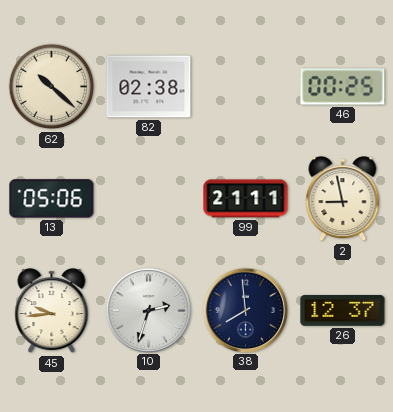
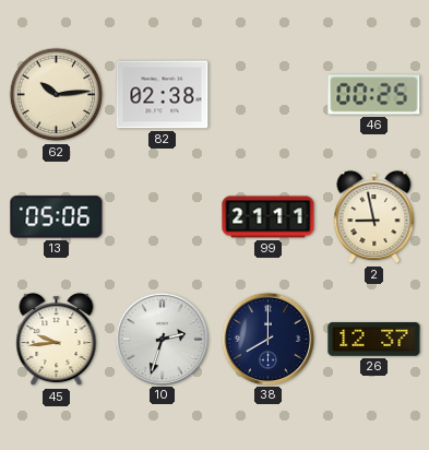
62: 10:22 -> 10:14 (57, 95)
38: 7:59 -> 8:00 (267, 339)
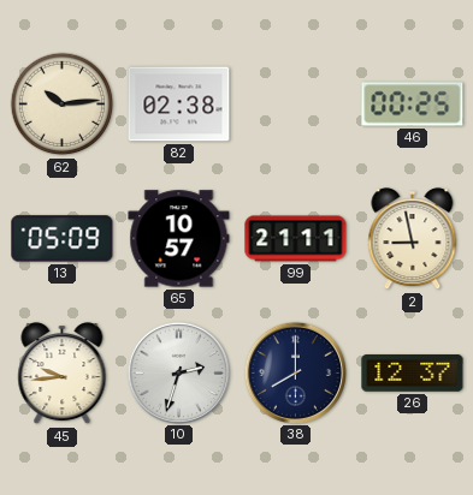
13: 05:06 -> 05:09 (63, 239)
65: none -> 10:57 (179, 239)
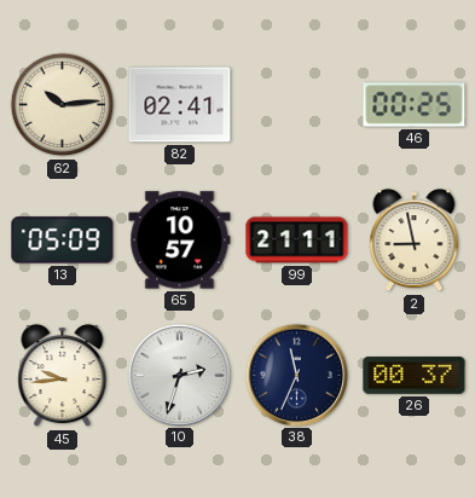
82: 02:38 -> 02:41 (180, 105)
38: 8:00 -> 11:34 (296, 375)
26: 12:37 -> 00:37 (415, 376)
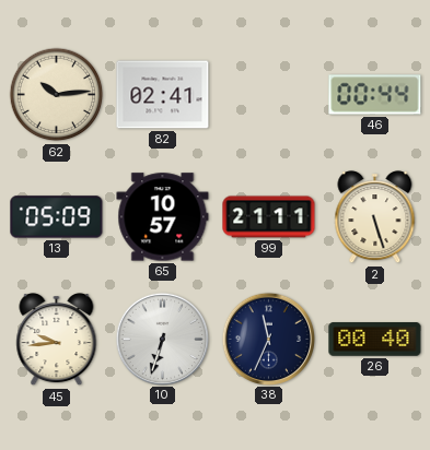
46: 00:25 -> 00:44 (375, 95)
2: 8:58 -> 5:27 (375, 217)
10: 2:33 -> 6:33 (162, 339)
26: 00:37 -> 00:40 (375, 340)
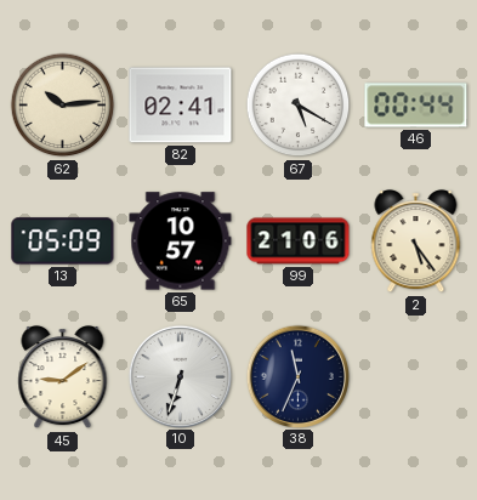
67: none -> 5:20 (299, 106)
99: 21:11 -> 21:06 (299, 242)
2: 5:27 -> 5:24 (416, 242)
45: 9:44 -> 9:09 (63, 377)
26: 00:40 -> none (375, 340)
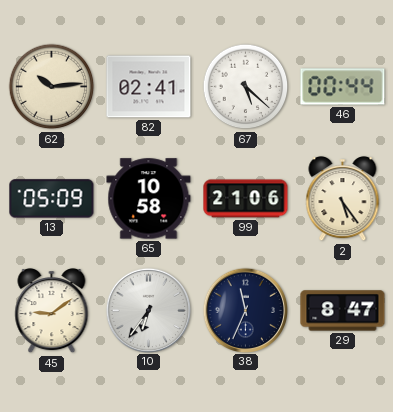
67: 5:20 -> 5:22 (246, 87)
65: 10:57 -> 10:58 (149, 199)
10: 6:33 -> 6:36 (148, 310)
29: none -> 8:47 (343, 311)
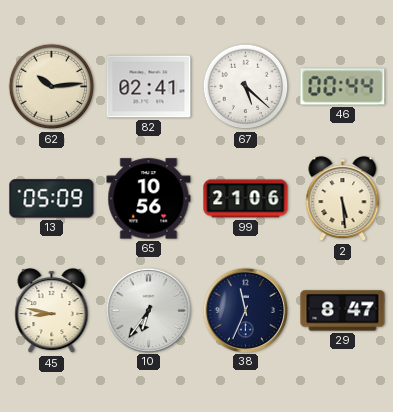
65: 10:58 -> 10:56 (149, 199)
2: 5:24 -> 5:29 (343, 199)
45: 9:09 -> 8:47 (52, 311)
